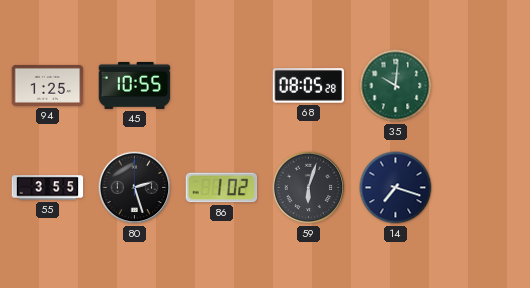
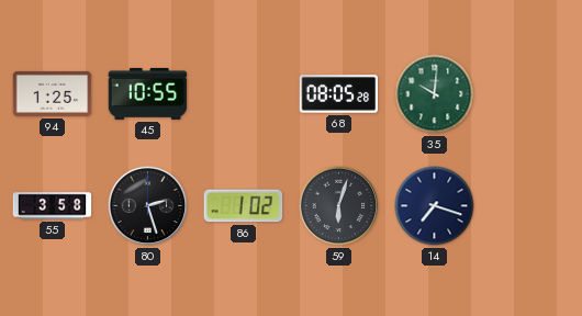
55: 3:55 -> 3:58 (53, 206)
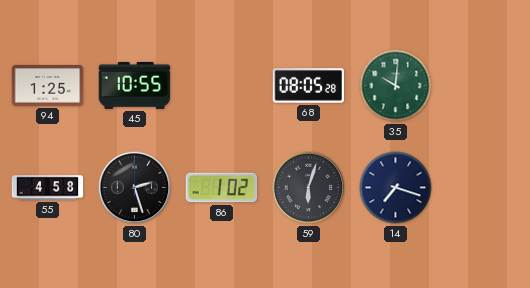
55: 3:58 -> 4:58 (48, 188)
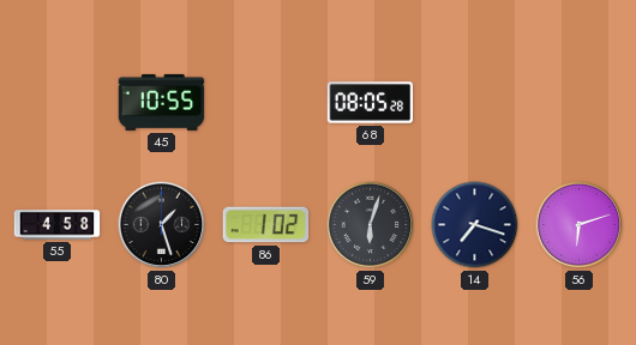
94: 1:25 -> none (48, 85)
35: 10:01 -> none (396, 86)
80: 2:27 -> 1:27 (162, 225)
56: none -> 6:12 (580, 225)
